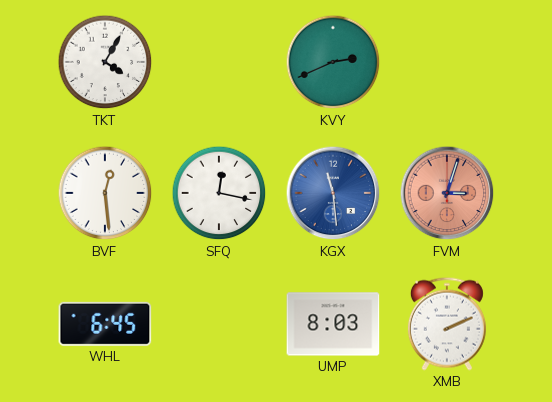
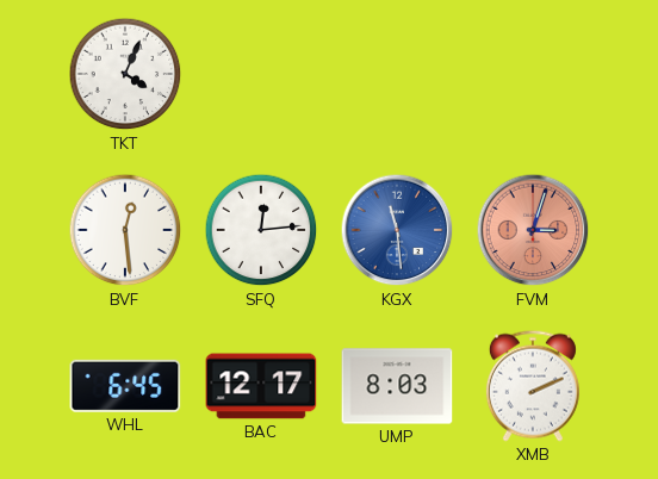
TKT: 4:05 -> 4:04 (125, 74)
KVY: 2:41 -> none (333, 62)
SFQ: 12:17 -> 12:14 (261, 230)
BAC: none -> 12:17 (261, 386)
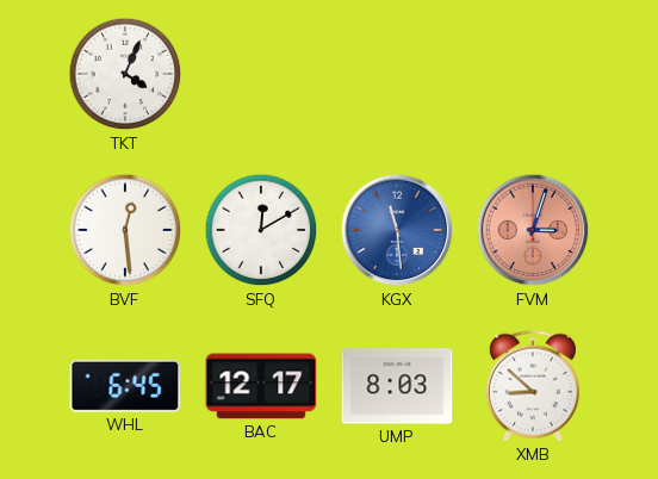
SFQ: 12:14 -> 12:10 (261, 230)
XMB: 2:11 -> 8:52 (533, 386)
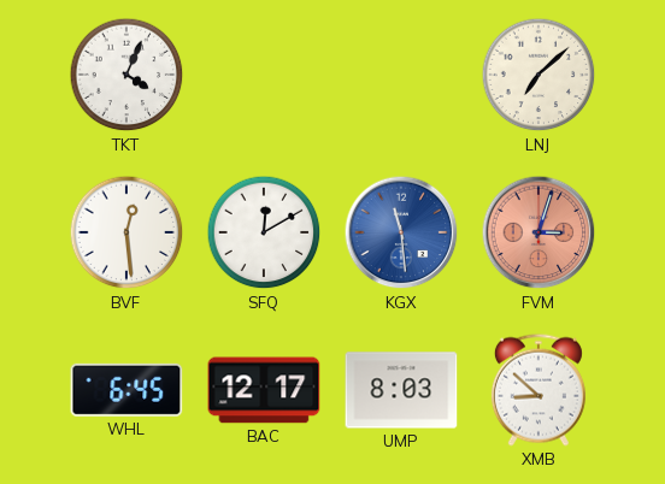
LNJ: none -> 7:08 (539, 75)
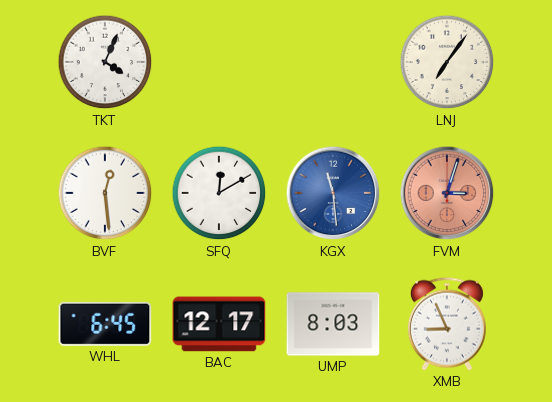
LNJ: 7:08 -> 7:06 (447, 62)
XMB: 8:52 -> 8:56 (447, 324)
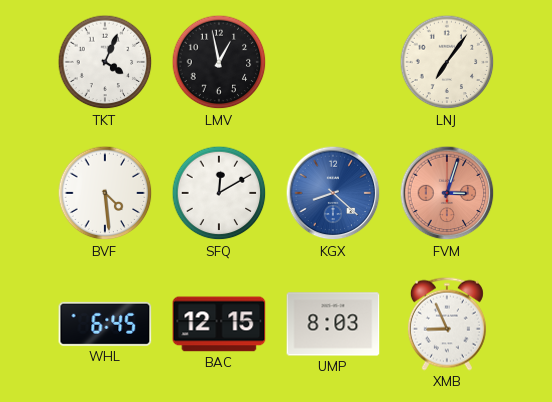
LMV: none -> 12:58 (219, 62)
BVF: 12:29 -> 4:29 (105, 193)
KGX: 11:29 -> 8:22 (333, 193)
BAC: 12:17 -> 12:15 (219, 324)
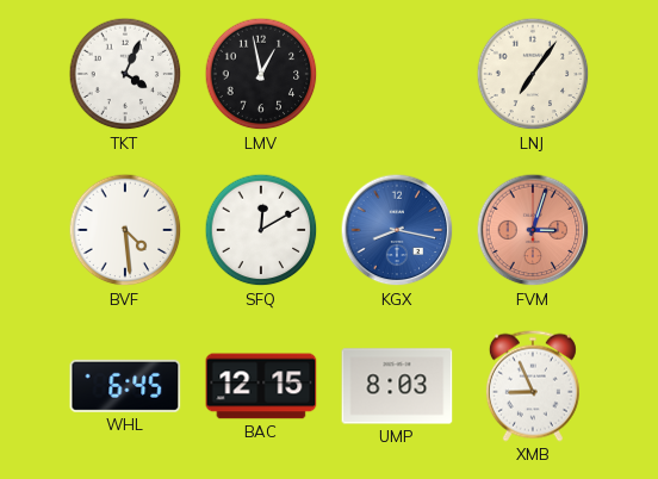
KGX: 8:22 -> 8:17 (397, 230)
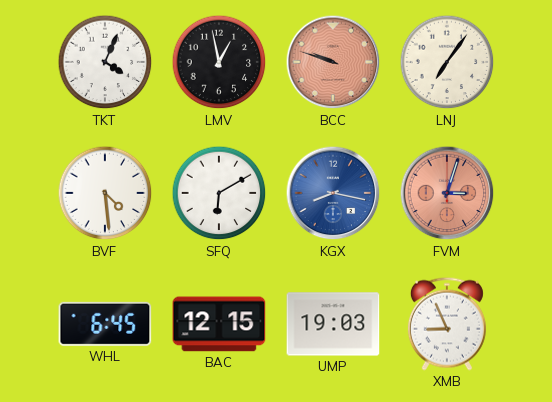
BCC: none -> 9:48 (333, 62)
SFQ: 12:10 -> 6:10 (219, 193)
UMP: 8:03 -> 19:03 (333, 324)
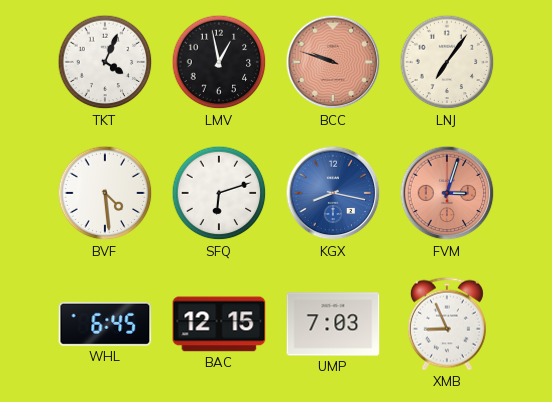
SFQ: 6:10 -> 6:12 (219, 193)
UMP: 19:03 -> 7:03 (333, 324)
